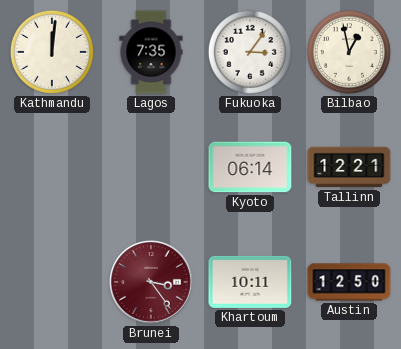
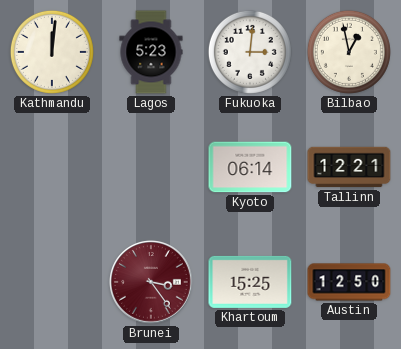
Lagos: 7:35 -> 5:23 (151, 52)
Fukuoka: 3:06 -> 3:01 (250, 52)
Khartoum: 10:11 -> 15:25 (250, 282)
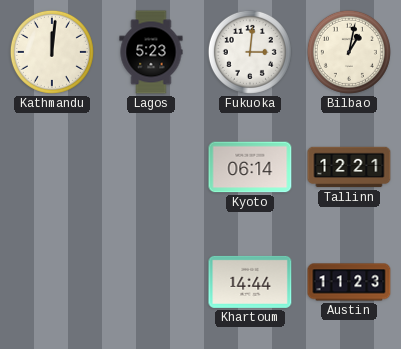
Bilbao: 12:58 -> 1:02 (349, 52)
Brunei: 3:24 -> none (151, 282)
Khartoum: 15:25 -> 14:44 (250, 282)
Austin: 12:50 -> 11:23 (349, 282)
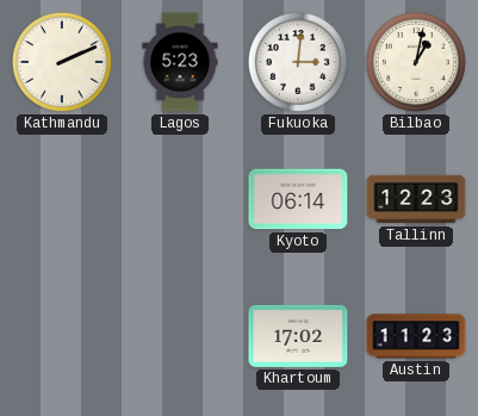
Kathmandu: 12:01 -> 2:11 (62, 62)
Tallinn: 12:21 -> 12:23 (416, 199)
Khartoum: 14:44 -> 17:02 (298, 336)
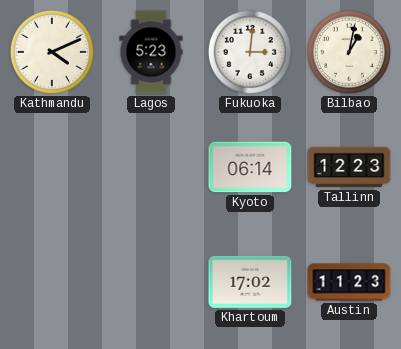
Kathmandu: 2:11 -> 4:11 (52, 52)
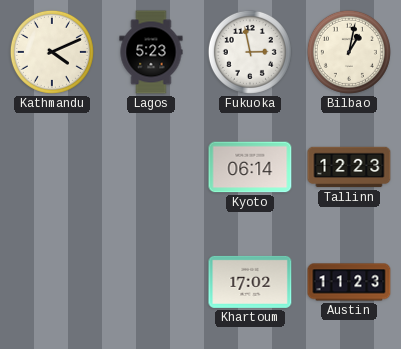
Fukuoka: 3:01 -> 2:58 (250, 52)
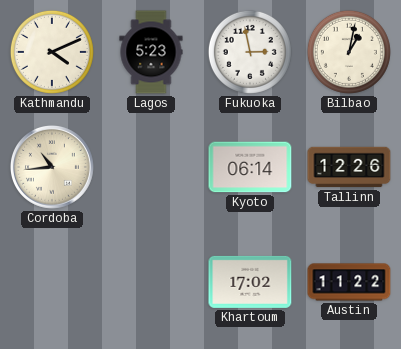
Cordoba: none -> 10:44 (52, 167)
Tallinn: 12:23 -> 12:26 (349, 167)
Austin: 11:23 -> 11:22 (349, 282)
